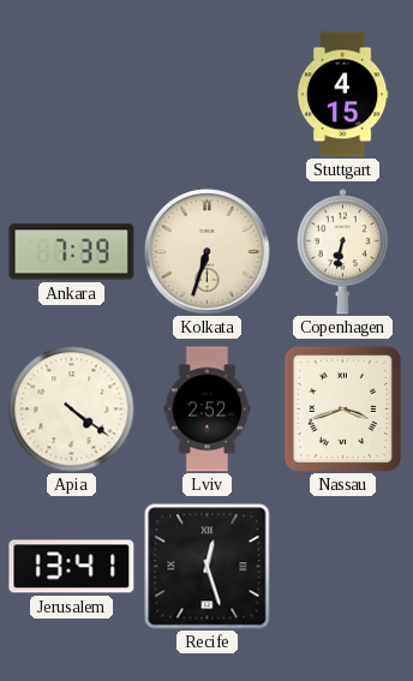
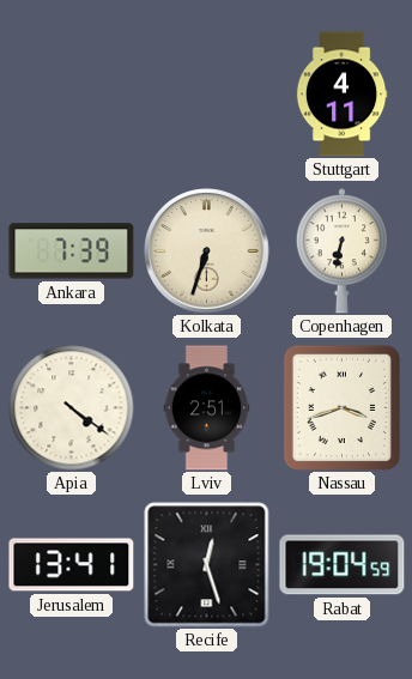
Stuttgart: 4:15 -> 4:11 (341, 95)
Lviv: 2:52 -> 2:51 (207, 408)
Rabat: none -> 19:04 (343, 565)
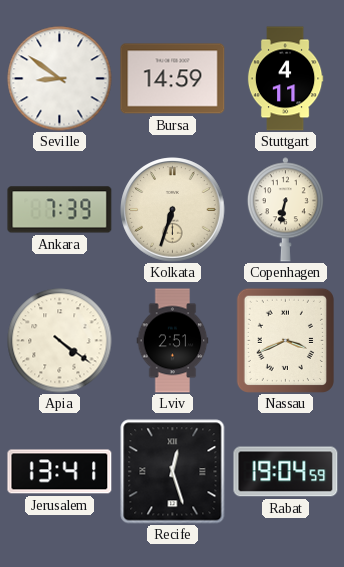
Seville: none -> 8:51 (60, 79)
Bursa: none -> 14:59 (173, 79)
Nassau: 3:42 -> 3:41 (285, 340)
